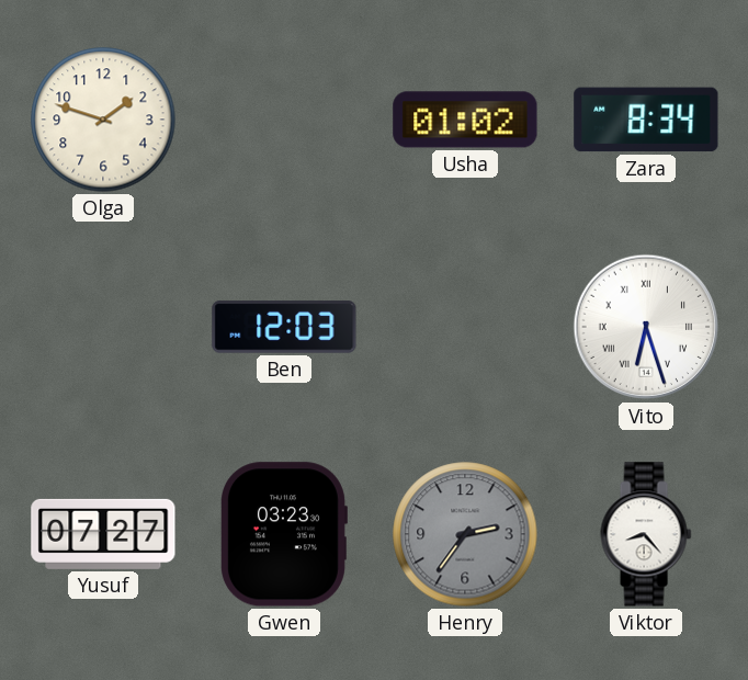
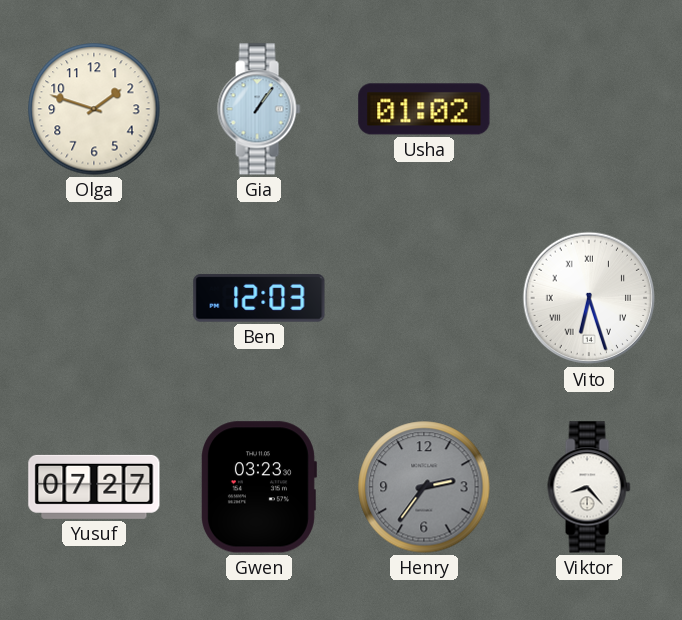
Gia: none -> 1:06 (259, 109)
Zara: 8:34 -> none (646, 120)
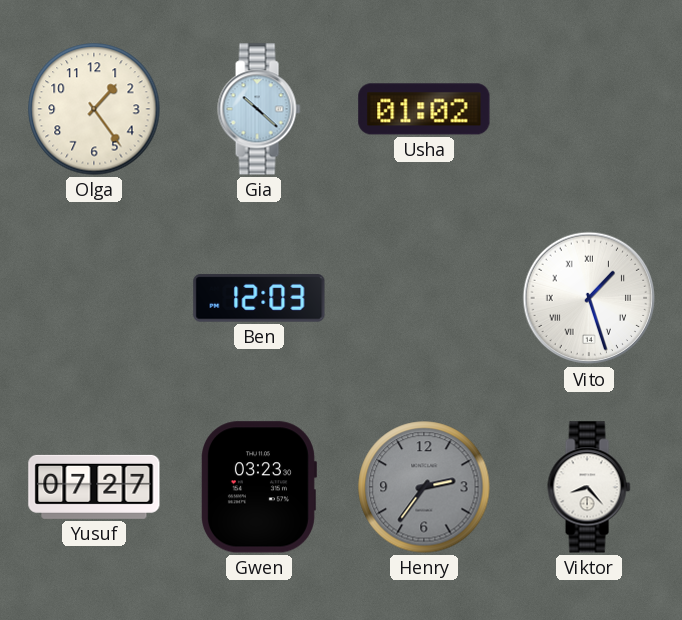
Olga: 1:48 -> 1:24 (94, 109)
Gia: 1:06 -> 10:22 (259, 109)
Vito: 6:27 -> 1:27 (589, 298)
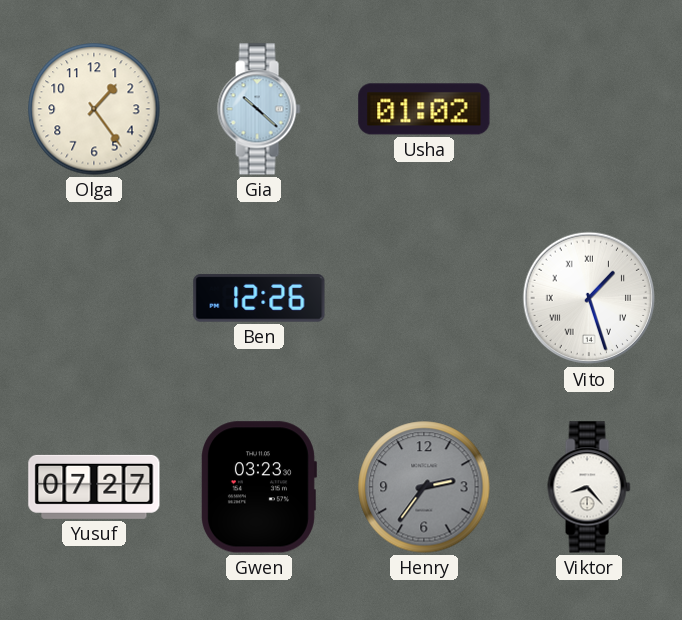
Ben: 12:03 -> 12:26 (259, 298)
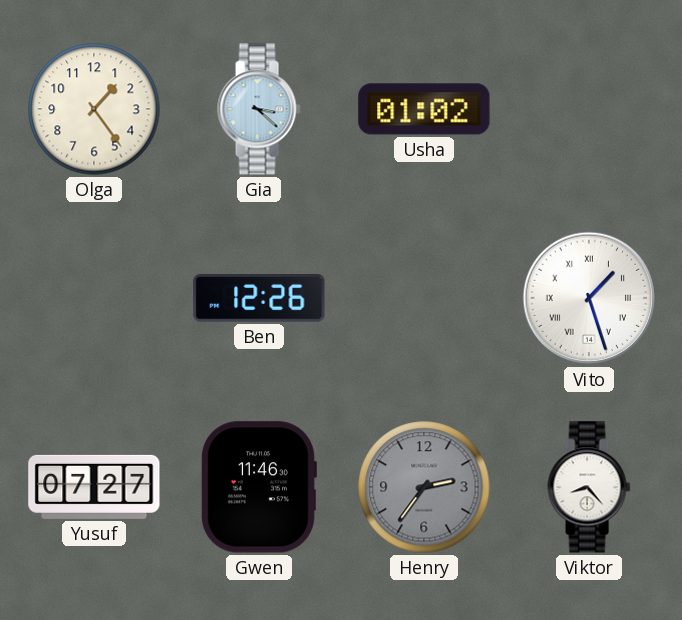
Gia: 10:22 -> 3:22 (259, 109)
Gwen: 03:23 -> 11:46 (258, 487)
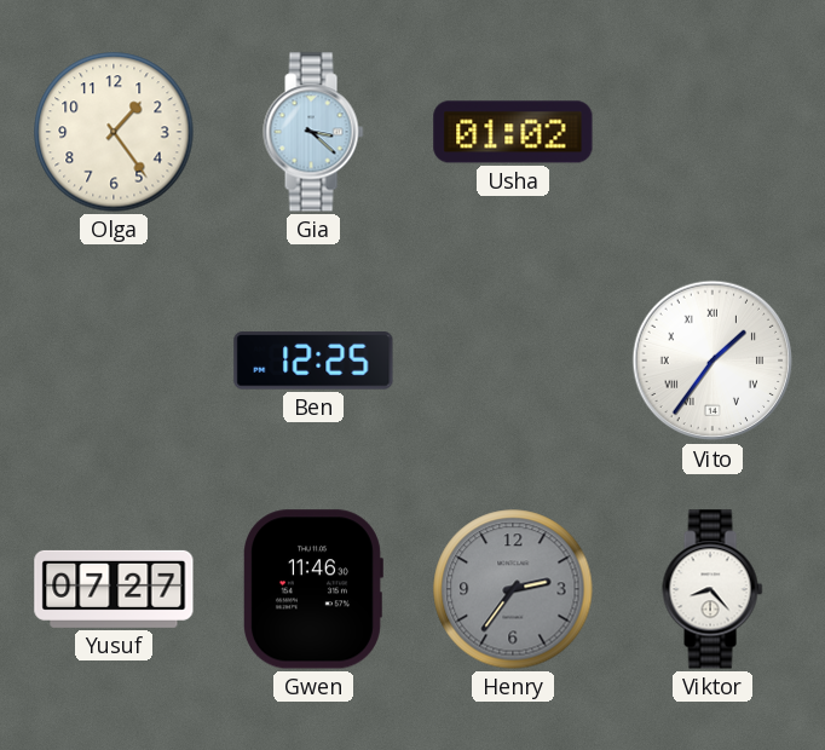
Ben: 12:26 -> 12:25 (313, 360)
Vito: 1:27 -> 1:36 (712, 360)
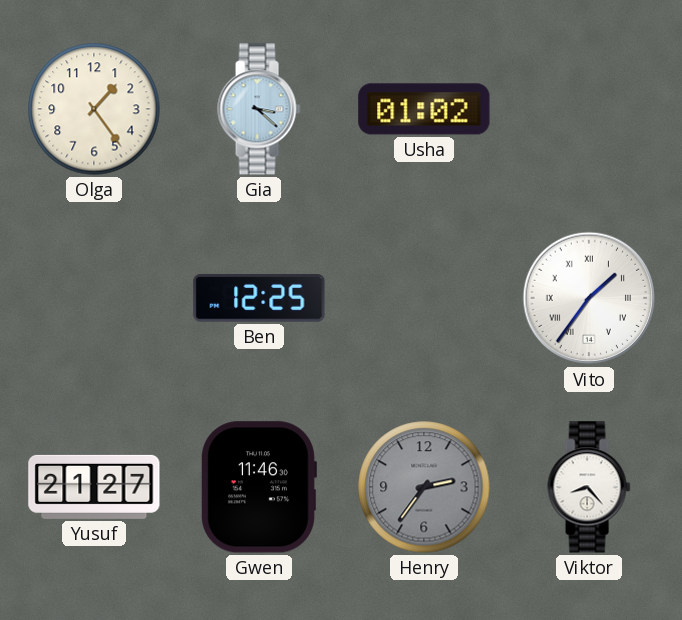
Yusuf: 07:27 -> 21:27 (94, 487)
